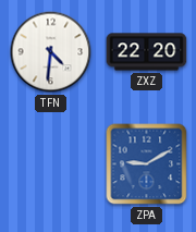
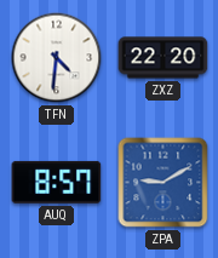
AUQ: none -> 8:57 (57, 182)
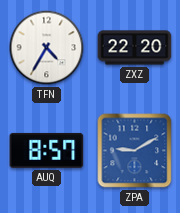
TFN: 4:31 -> 4:35 (47, 48)
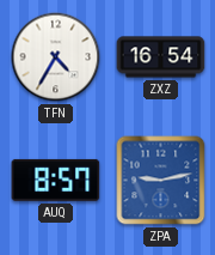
ZXZ: 22:20 -> 16:54 (161, 57)
ZPA: 9:10 -> 9:13 (161, 181)
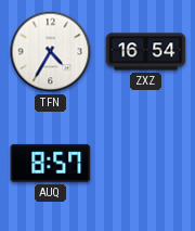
ZPA: 9:13 -> none (161, 181)
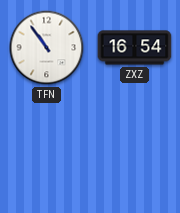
TFN: 4:35 -> 10:54 (47, 48)
AUQ: 8:57 -> none (51, 163)
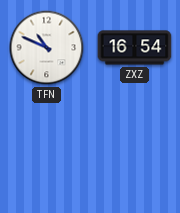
TFN: 10:54 -> 10:49 (47, 48)
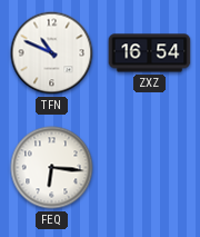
FEQ: none -> 6:16 (52, 168)
